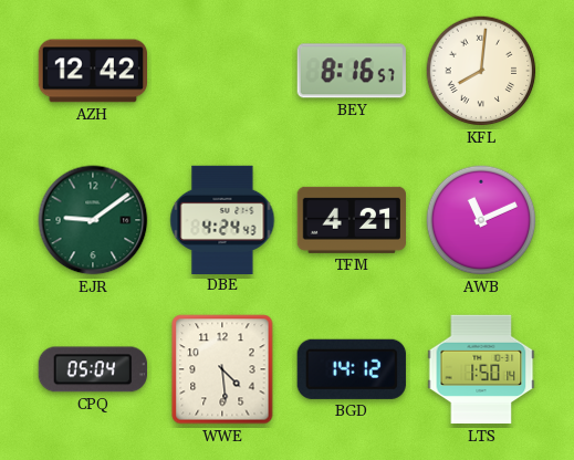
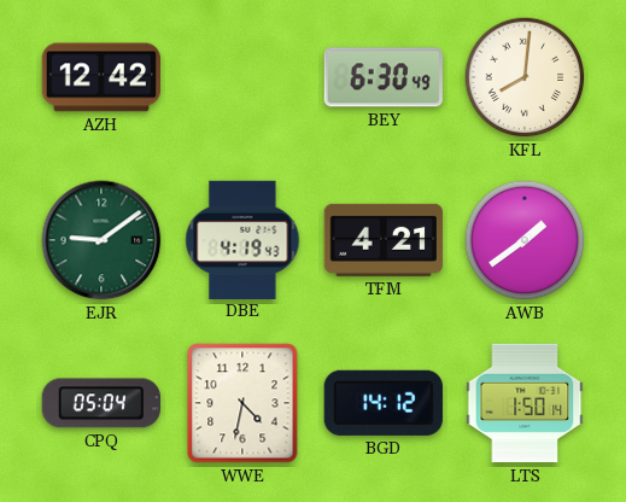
BEY: 8:16 -> 6:30 (384, 77)
DBE: 4:24 -> 4:19 (242, 239)
AWB: 11:11 -> 1:39 (525, 240)
WWE: 4:29 -> 4:32 (242, 403)
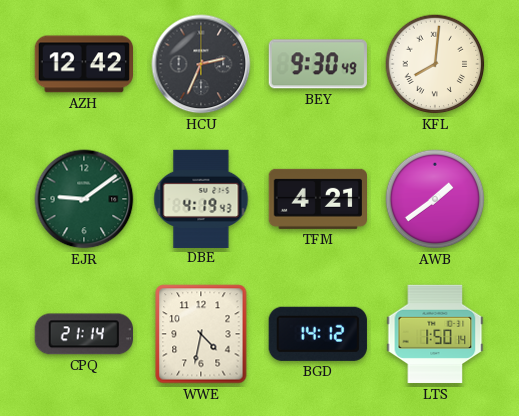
HCU: none -> 2:34 (201, 64)
BEY: 6:30 -> 9:30 (318, 64)
CPQ: 05:04 -> 21:14 (84, 334)
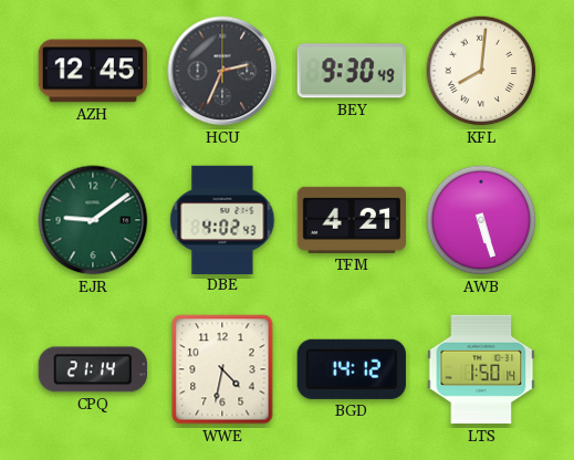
AZH: 12:42 -> 12:45 (92, 71)
DBE: 4:19 -> 4:02 (222, 219)
AWB: 1:39 -> 5:27 (481, 220)
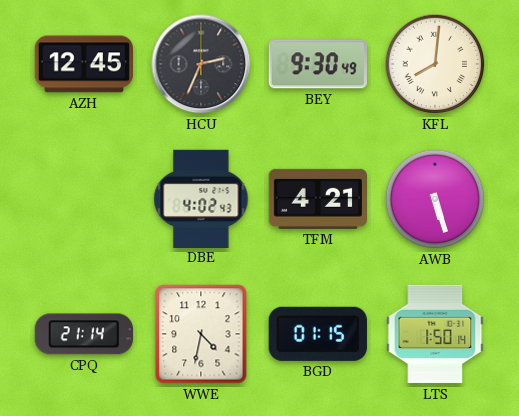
EJR: 9:09 -> none (93, 220)
BGD: 14:12 -> 01:15 (318, 334)
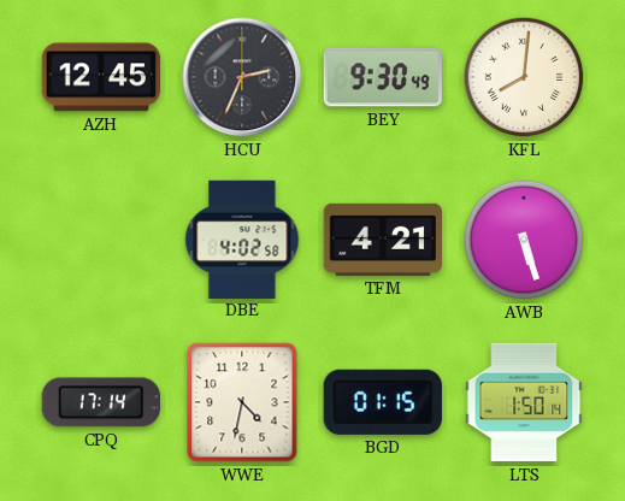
DBE: 4:02:43 -> 4:02:58 (242, 238)
CPQ: 21:14 -> 17:14 (101, 402)
